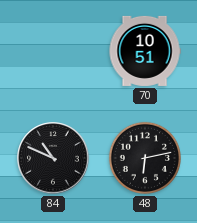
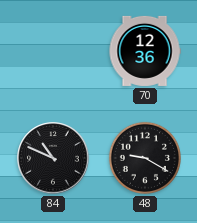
70: 10:51 -> 12:36 (145, 51)
48: 6:13 -> 9:20 (145, 158)
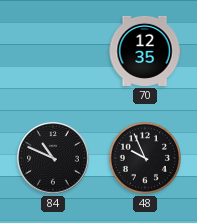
70: 12:36 -> 12:35 (145, 51)
48: 9:20 -> 9:56 (145, 158)
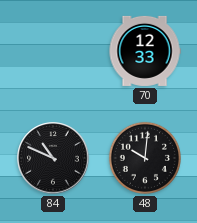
70: 12:35 -> 12:33 (145, 51)
48: 9:56 -> 10:01 (145, 158)
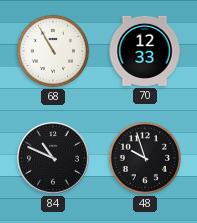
68: none -> 10:55 (53, 51)
48: 10:01 -> 9:57 (145, 158)
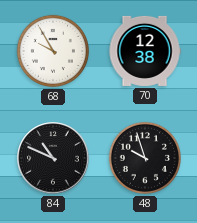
68: 10:55 -> 9:55 (53, 51)
70: 12:33 -> 12:38 (145, 51)
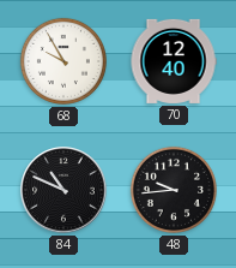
70: 12:38 -> 12:40 (174, 61)
48: 9:57 -> 9:44 (174, 190)
